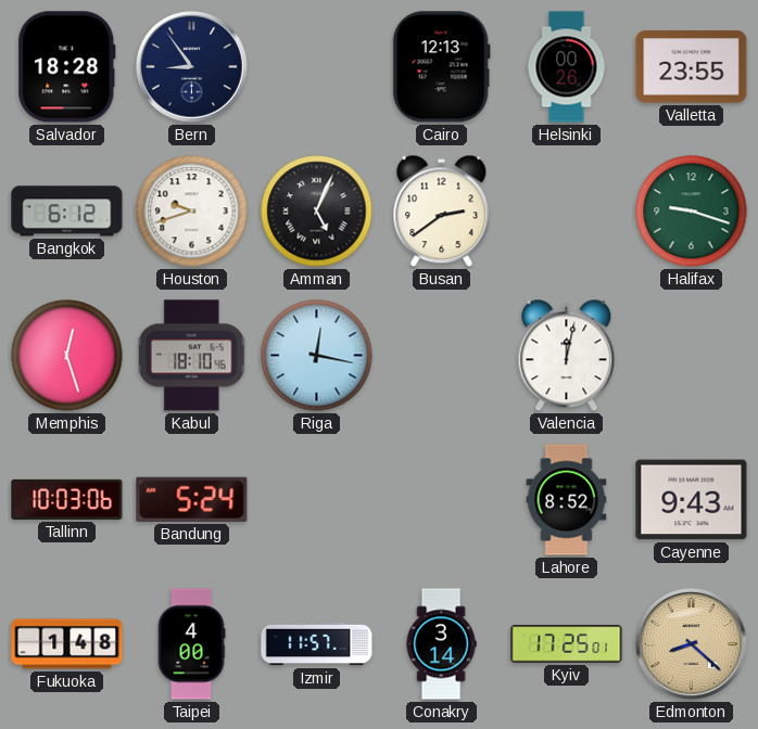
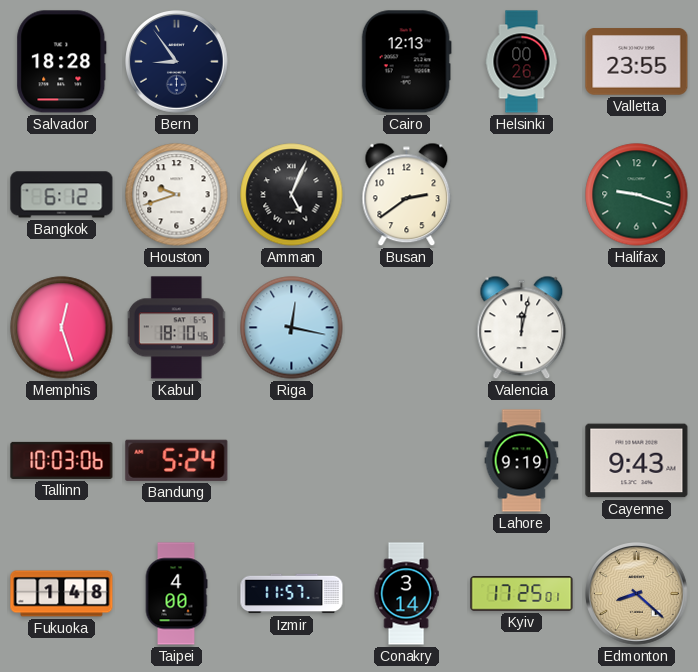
Lahore: 8:52 -> 9:19 (522, 461)
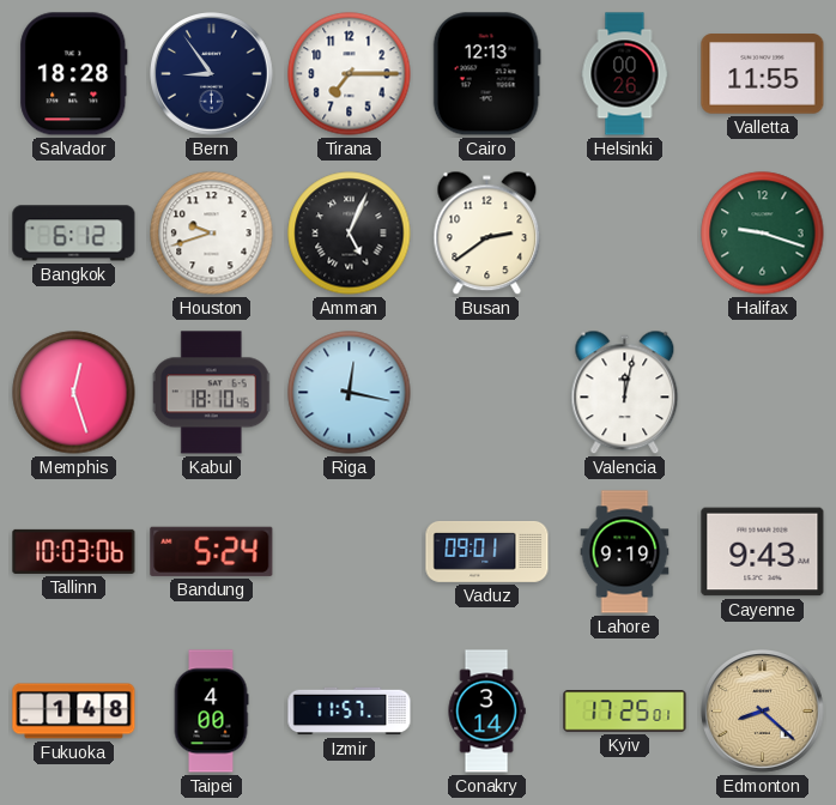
Tirana: none -> 7:15 (350, 74)
Valletta: 23:55 -> 11:55 (763, 74)
Vaduz: none -> 09:01 (487, 551)
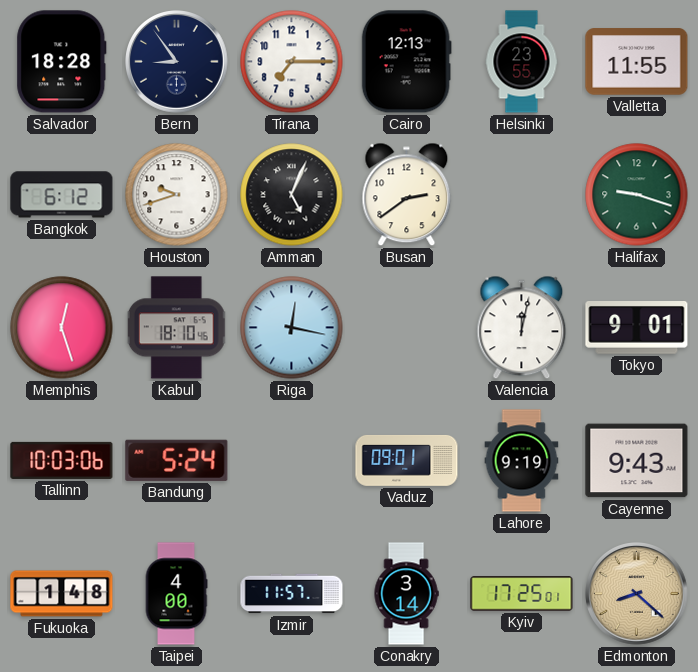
Helsinki: 00:26 -> 23:55 (522, 62)
Tokyo: none -> 9:01 (637, 328)
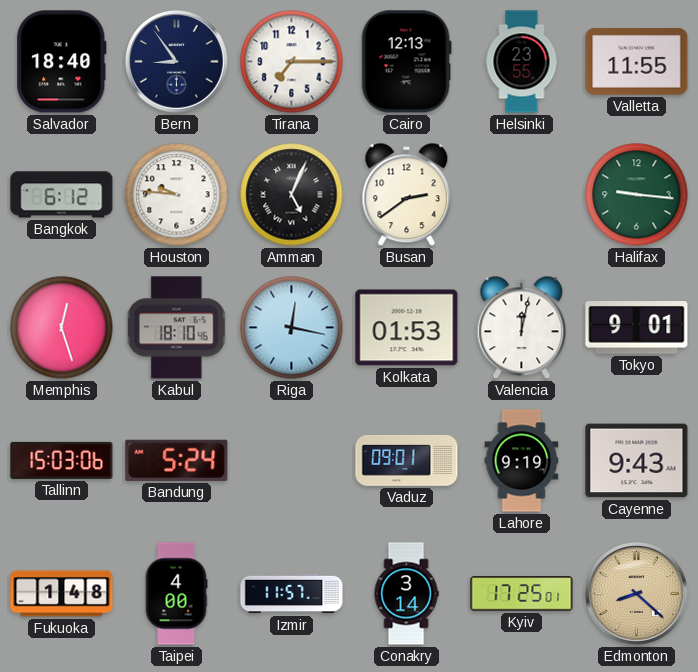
Salvador: 18:28 -> 18:40 (62, 62)
Houston: 9:42 -> 9:46 (177, 195)
Halifax: 9:18 -> 9:16 (637, 195)
Kolkata: none -> 01:53 (407, 328)
Tallinn: 10:03 -> 15:03 (62, 460)
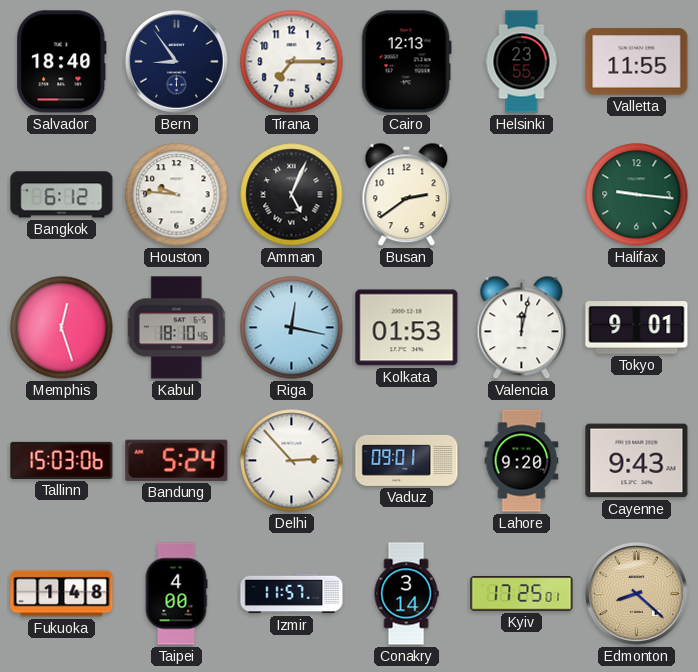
Delhi: none -> 2:53 (292, 461)
Lahore: 9:19 -> 9:20 (522, 461)
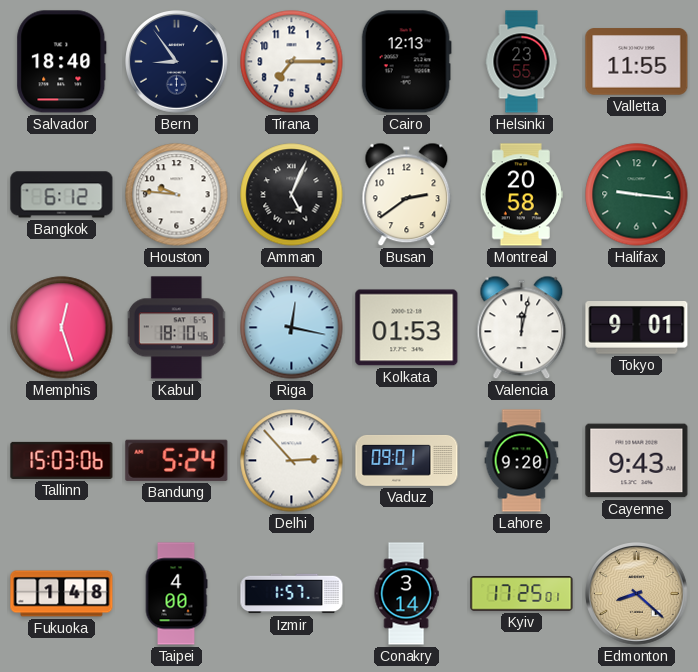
Montreal: none -> 20:58 (521, 195)
Izmir: 11:57 -> 1:57 (292, 594)
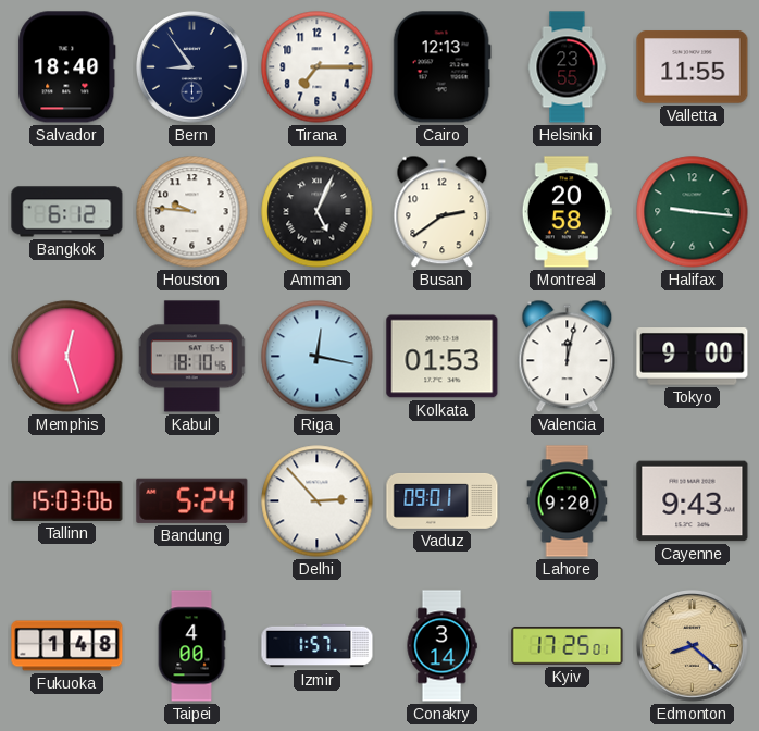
Tokyo: 9:01 -> 9:00 (693, 357)
